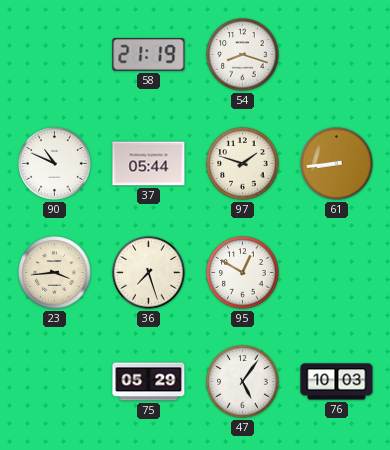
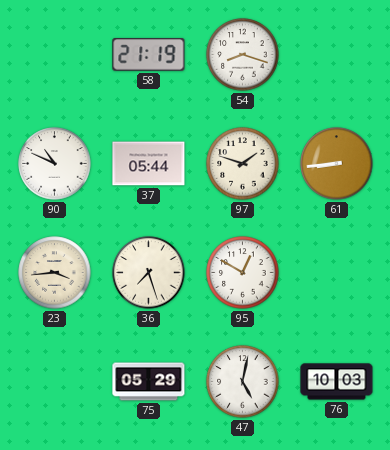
47: 5:06 -> 5:02 (243, 382)
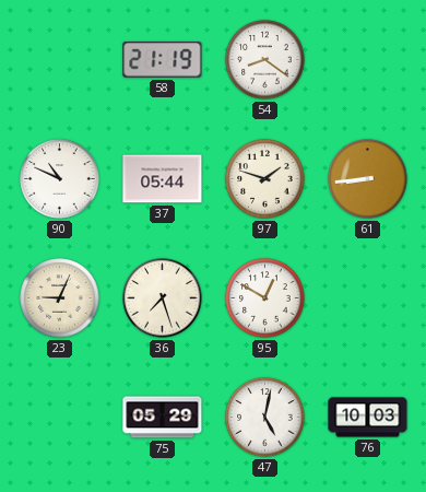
54: 8:18 -> 8:21 (265, 60)
23: 3:44 -> 9:04 (60, 298)
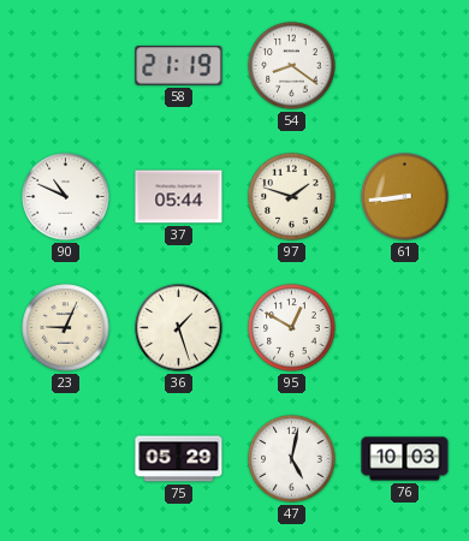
36: 7:27 -> 1:27 (179, 328)
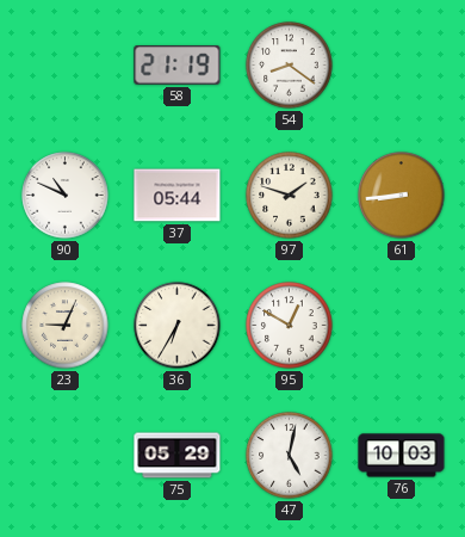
36: 1:27 -> 6:35 (178, 326)
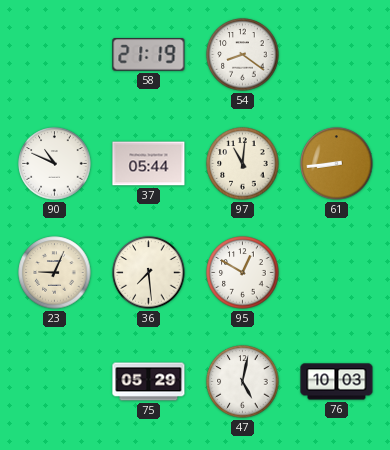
97: 1:48 -> 11:01 (243, 164)
36: 6:35 -> 7:29 (149, 273)
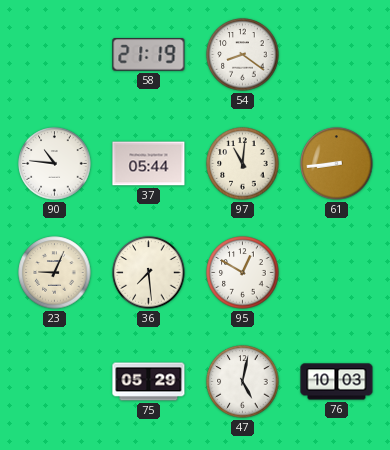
90: 10:49 -> 10:46 (55, 164)
